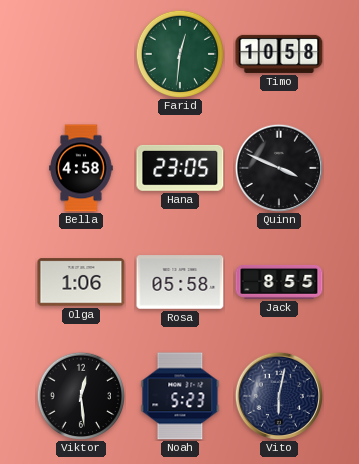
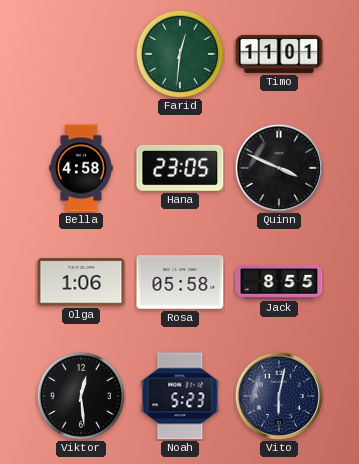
Timo: 10:58 -> 11:01 (279, 54)
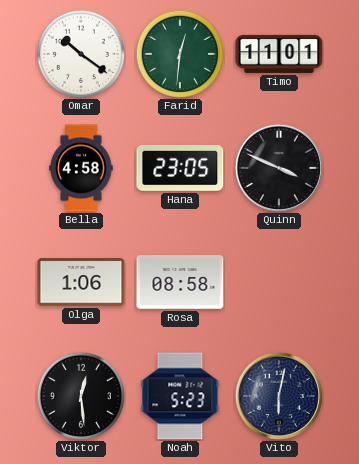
Omar: none -> 10:21 (80, 53)
Rosa: 05:58 -> 08:58 (180, 282)
Jack: 8:55 -> none (279, 282)
